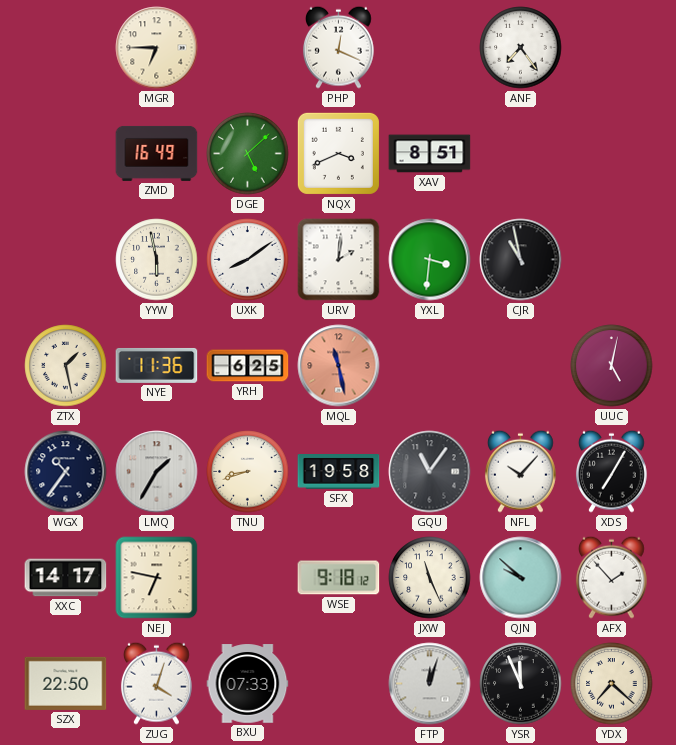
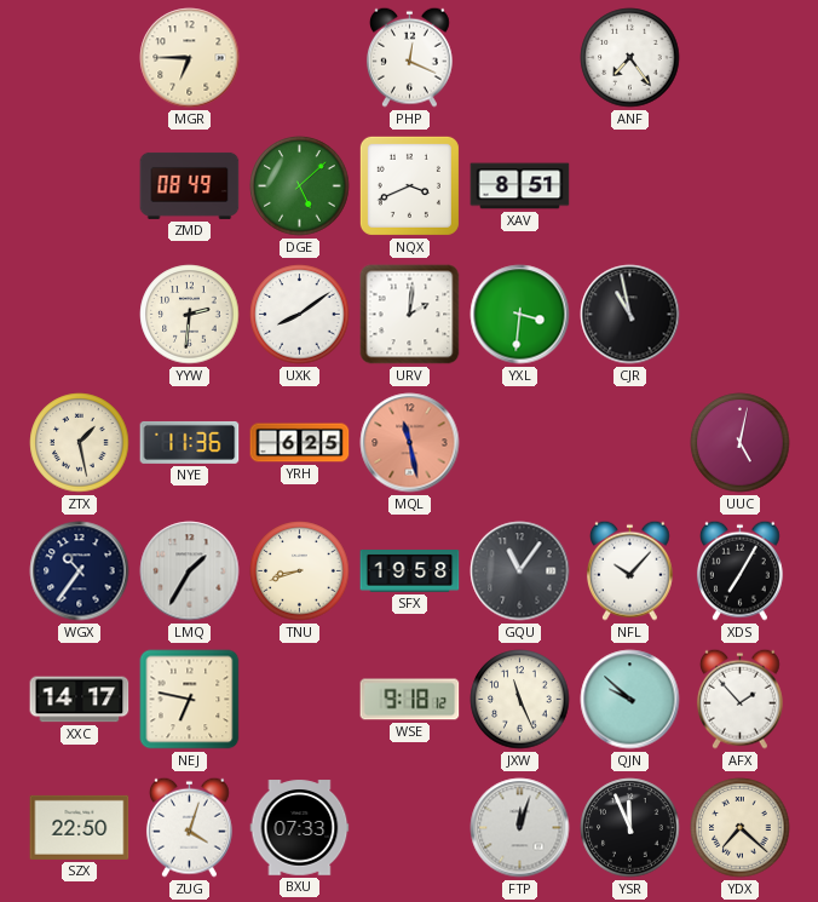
ZMD: 16:49 -> 08:49 (190, 185)
YYW: 5:58 -> 2:31 (190, 315)
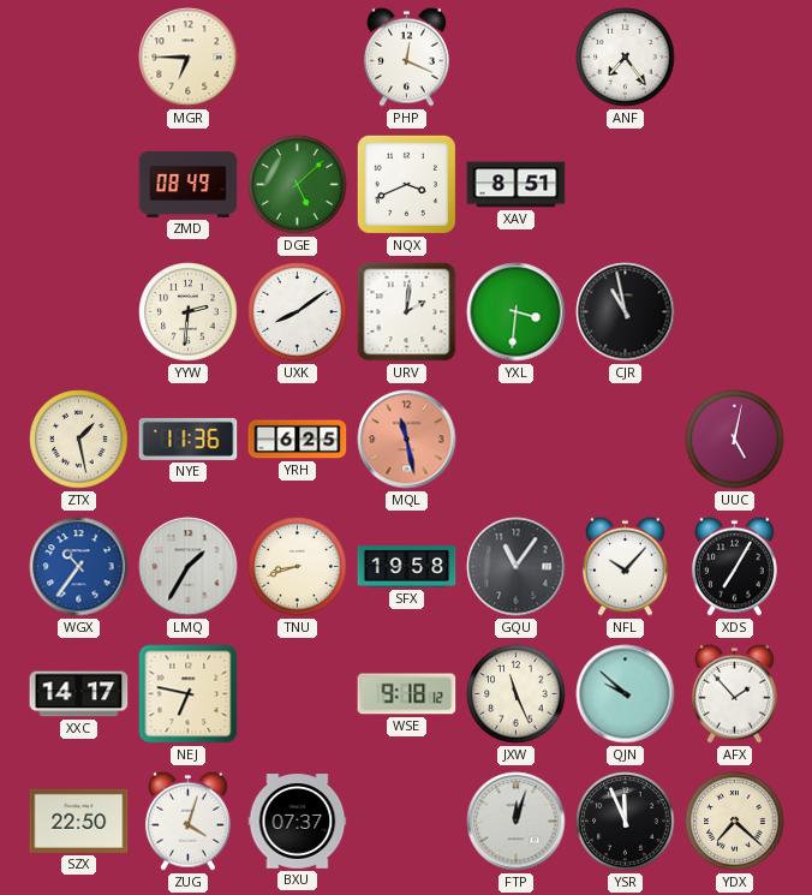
WGX dial: navy -> blue (79, 567)
BXU: 07:33 -> 07:37 (298, 822)
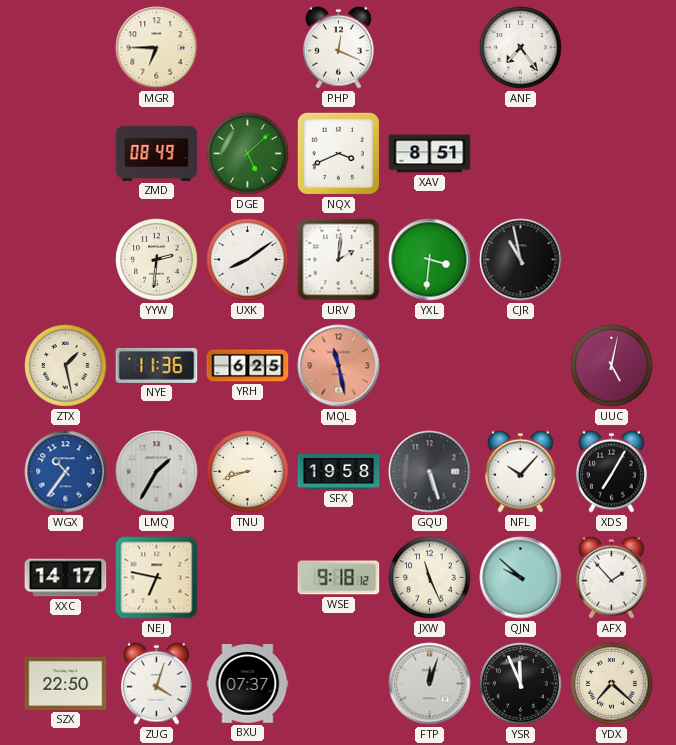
GQU: 11:06 -> 5:27 (430, 472)
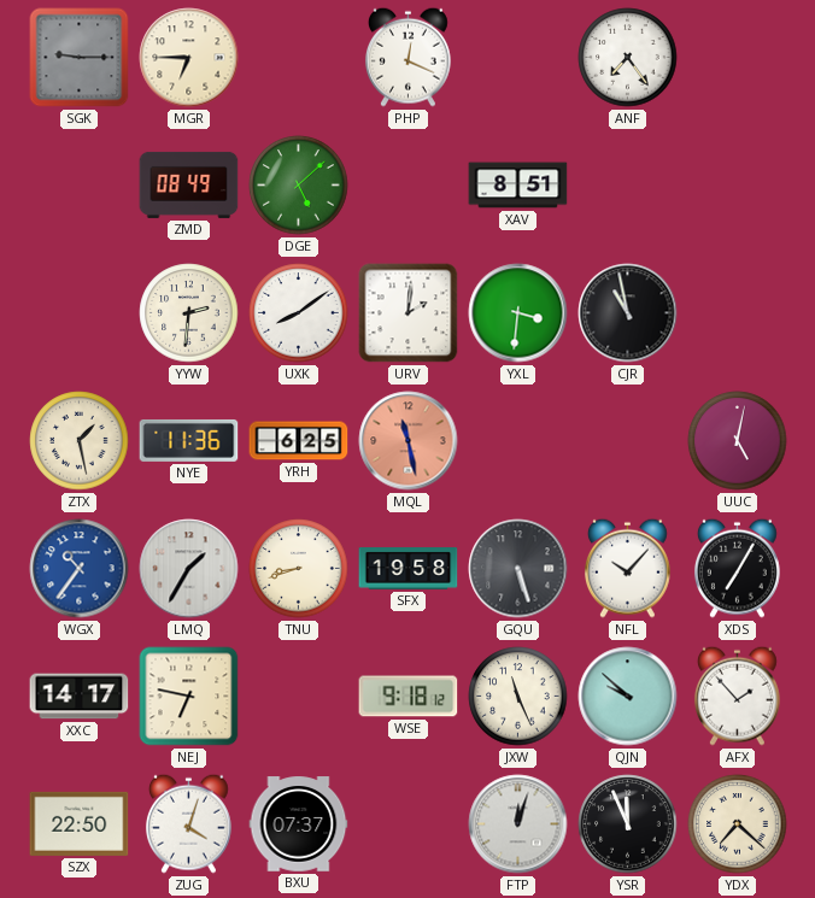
SGK: none -> 9:15 (80, 58)
NQX: 3:41 -> none (338, 153)
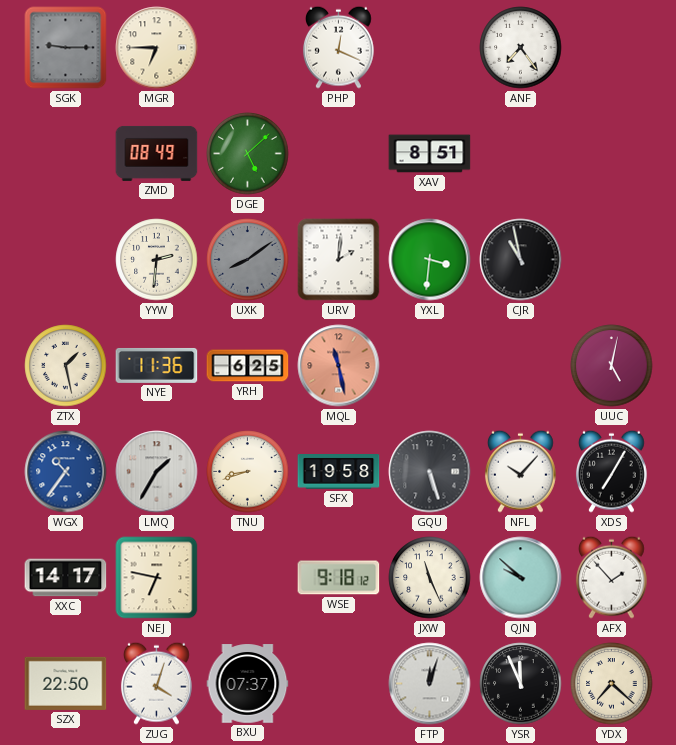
UXK dial: white -> grey (248, 260)
